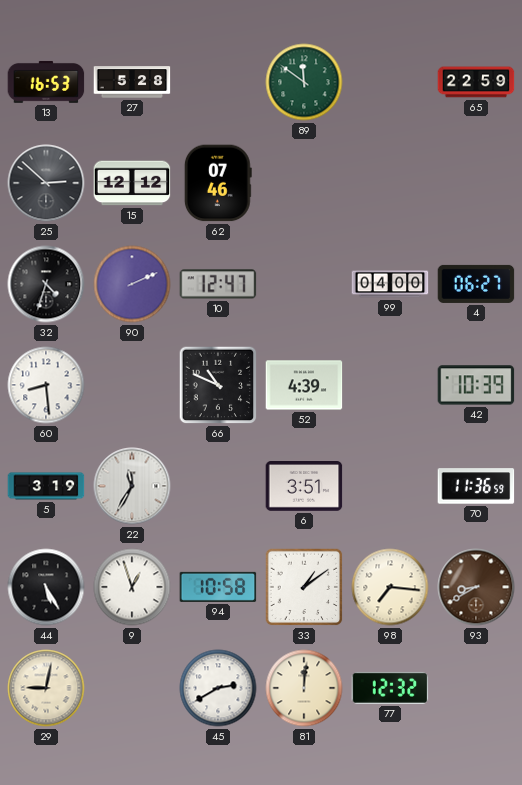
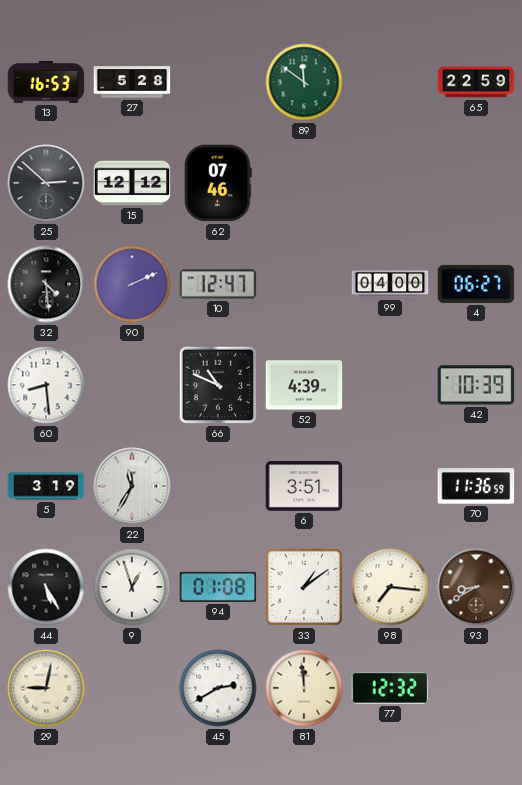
32: 4:33 -> 4:29 (46, 284)
94: 10:58 -> 01:08 (218, 587)
81: 12:01 -> 11:59 (304, 688)
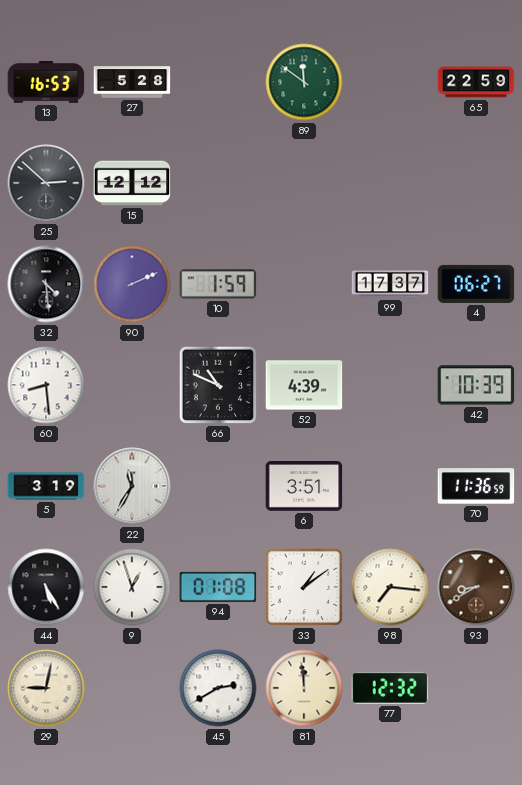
62: 07:46 -> none (218, 183)
10: 12:47 -> 1:59 (218, 284)
99: 04:00 -> 17:37 (390, 284)
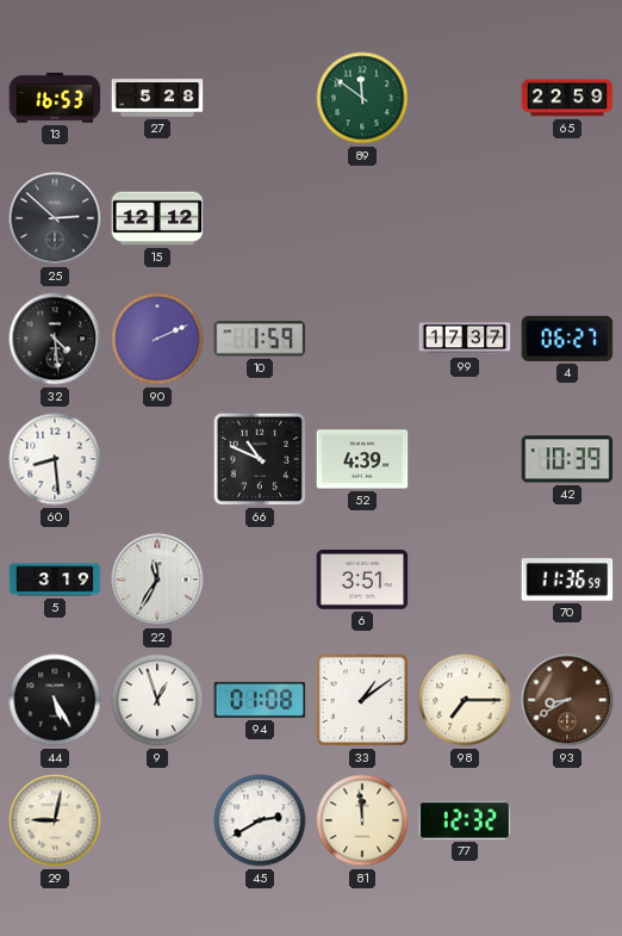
98: 7:16 -> 7:15 (465, 700)
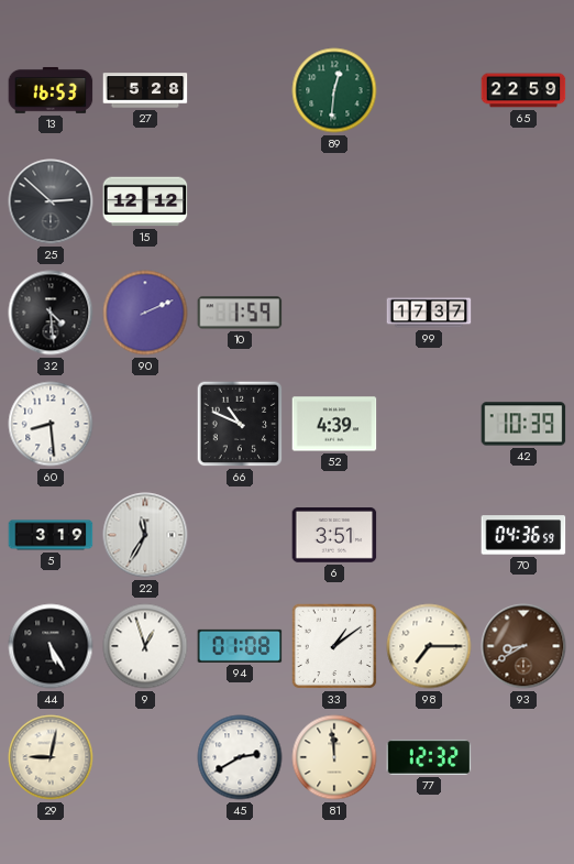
89: 11:51 -> 12:31 (334, 90)
4: 06:27 -> none (567, 339)
70: 11:36 -> 04:36 (523, 535)
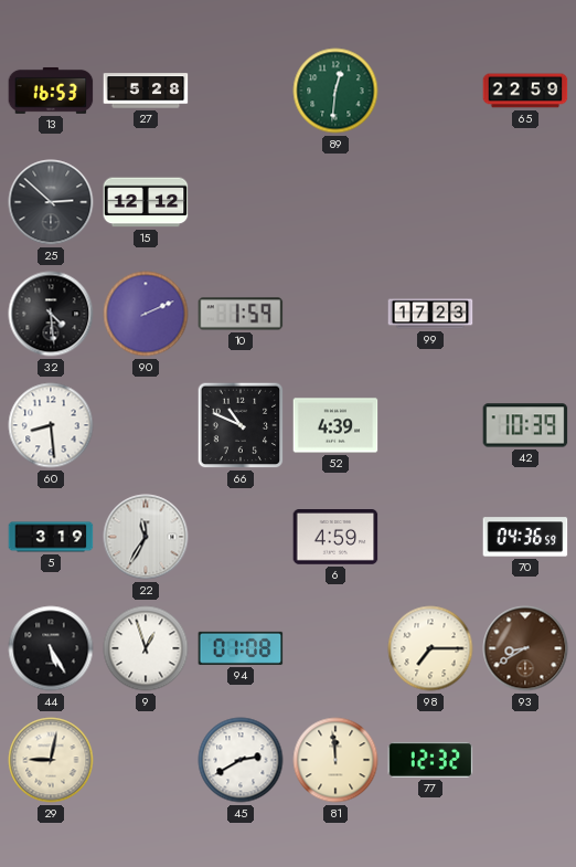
99: 17:37 -> 17:23 (430, 314)
6: 3:51 -> 4:59 (335, 538)
33: 1:09 -> none (334, 646)
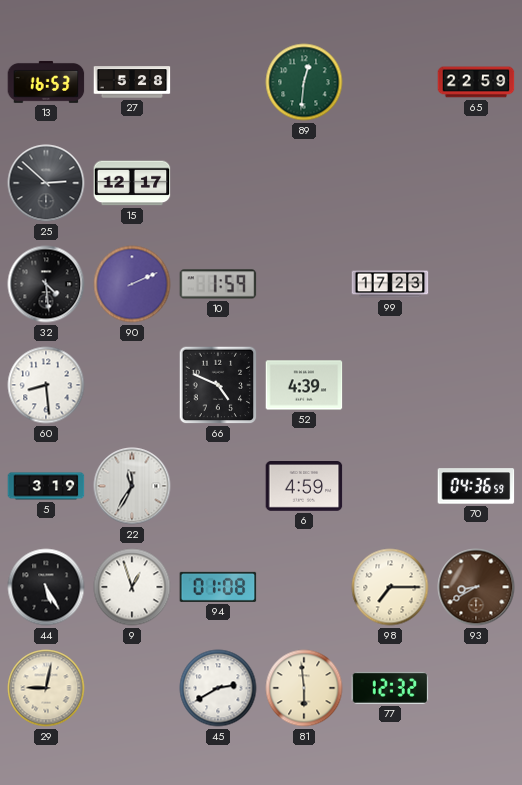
15: 12:12 -> 12:17 (132, 183)
66: 10:49 -> 4:49 (218, 385)
42: 10:39 -> none (525, 425)
81: 11:59 -> 5:59 (304, 688)
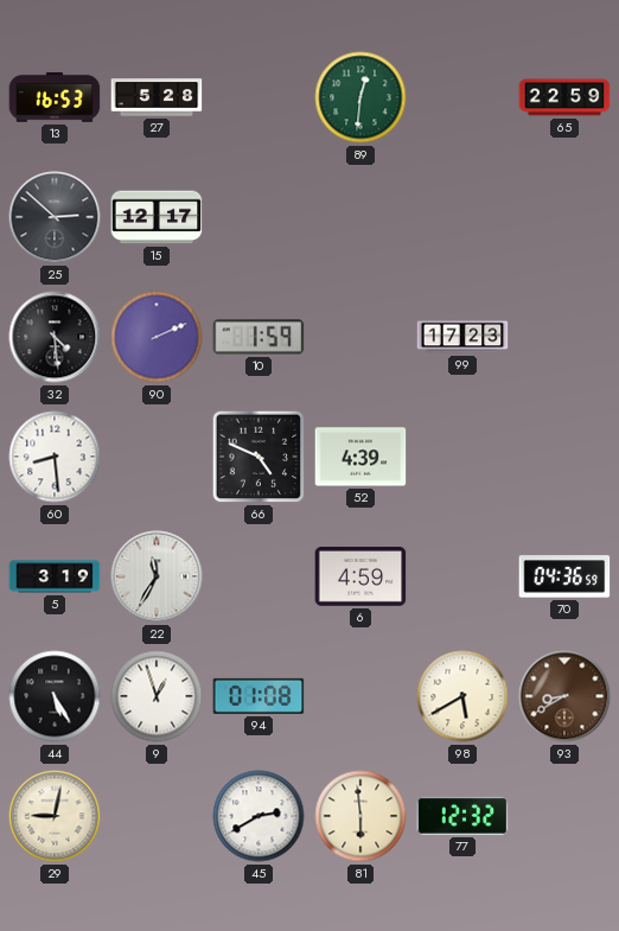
98: 7:15 -> 5:40 (462, 696)
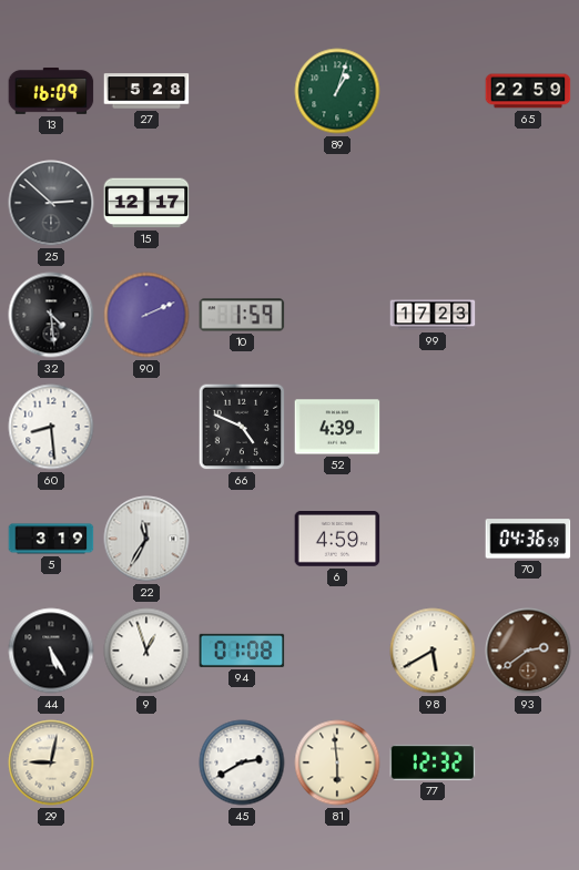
13: 16:53 -> 16:09 (51, 91)
89: 12:31 -> 1:03 (337, 91)
93: 8:40 -> 2:39 (528, 651)
